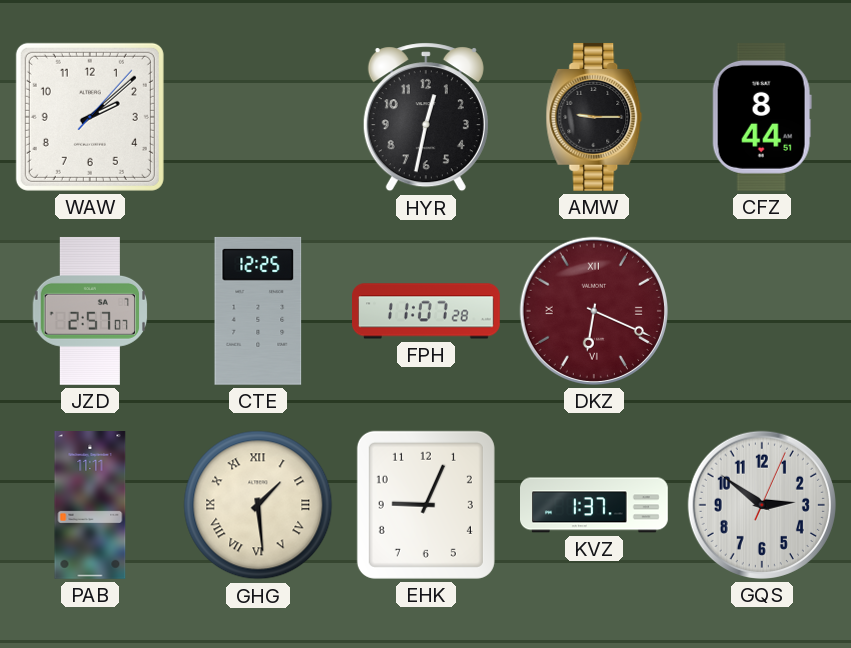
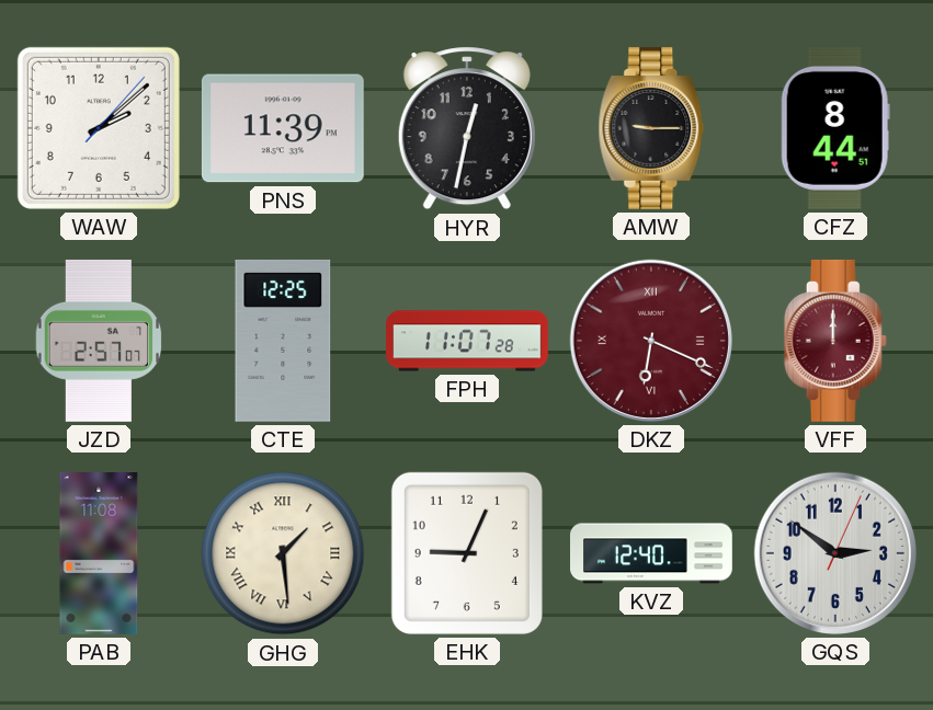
PNS: none -> 11:39 (283, 128)
VFF: none -> 12:00 (835, 341)
PAB: 11:11 -> 11:08 (99, 554)
KVZ: 1:37 -> 12:40 (652, 553)
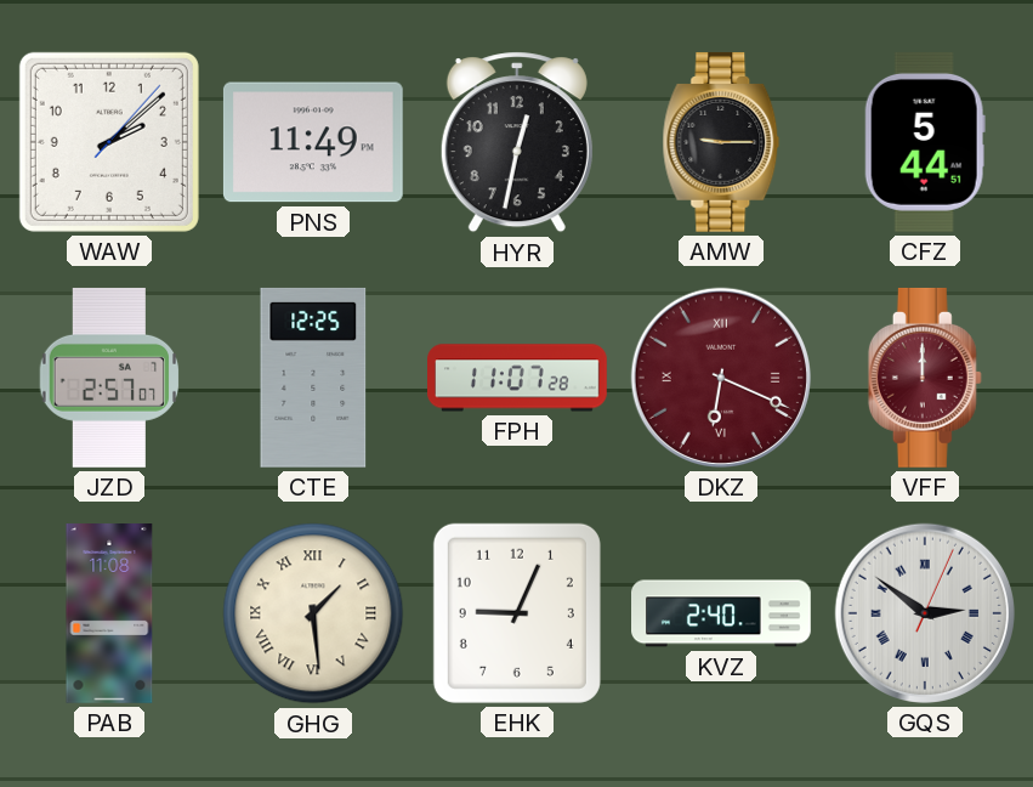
PNS: 11:39 -> 11:49 (313, 142)
CFZ: 8:44 -> 5:44 (925, 142)
KVZ: 12:40 -> 2:40 (722, 613)
GQS numerals: Arabic -> Roman (925, 613)
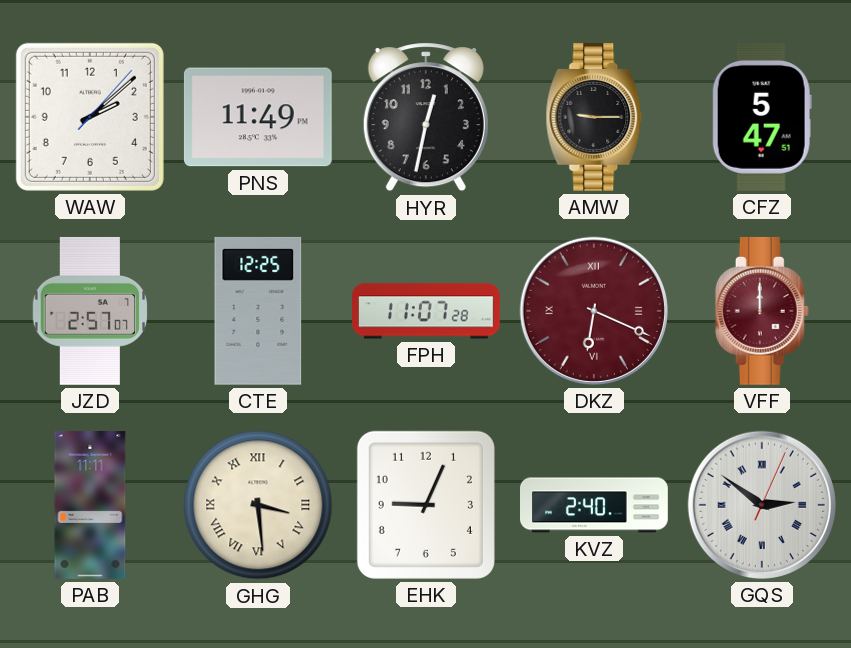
CFZ: 5:44 -> 5:47 (762, 117)
PAB: 11:08 -> 11:11 (90, 506)
GHG: 1:29 -> 3:29 (258, 505)
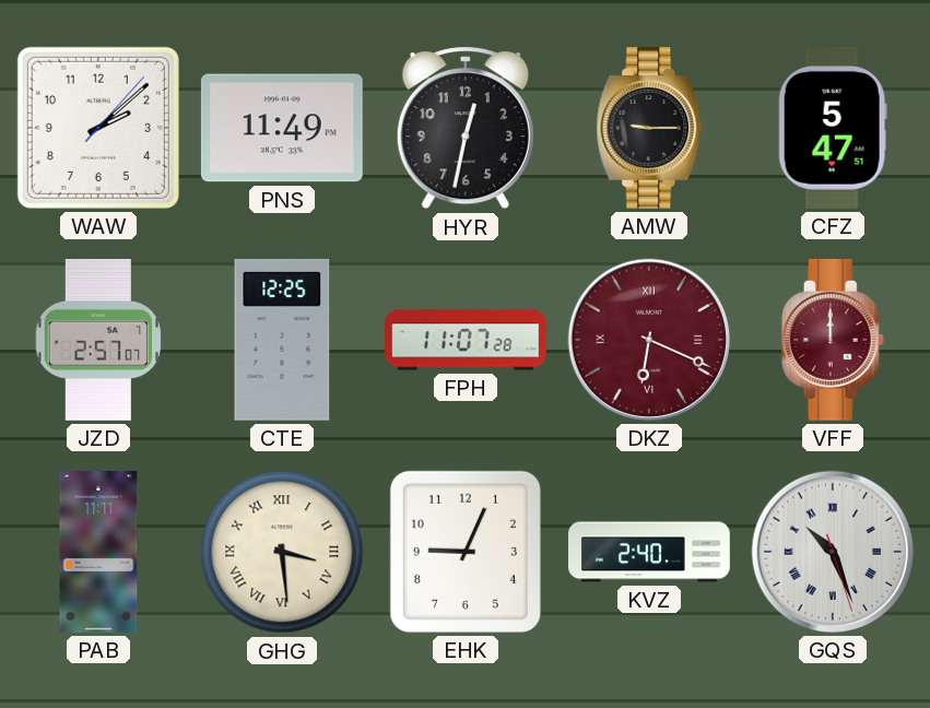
GQS: 2:51 -> 10:26 (833, 552)
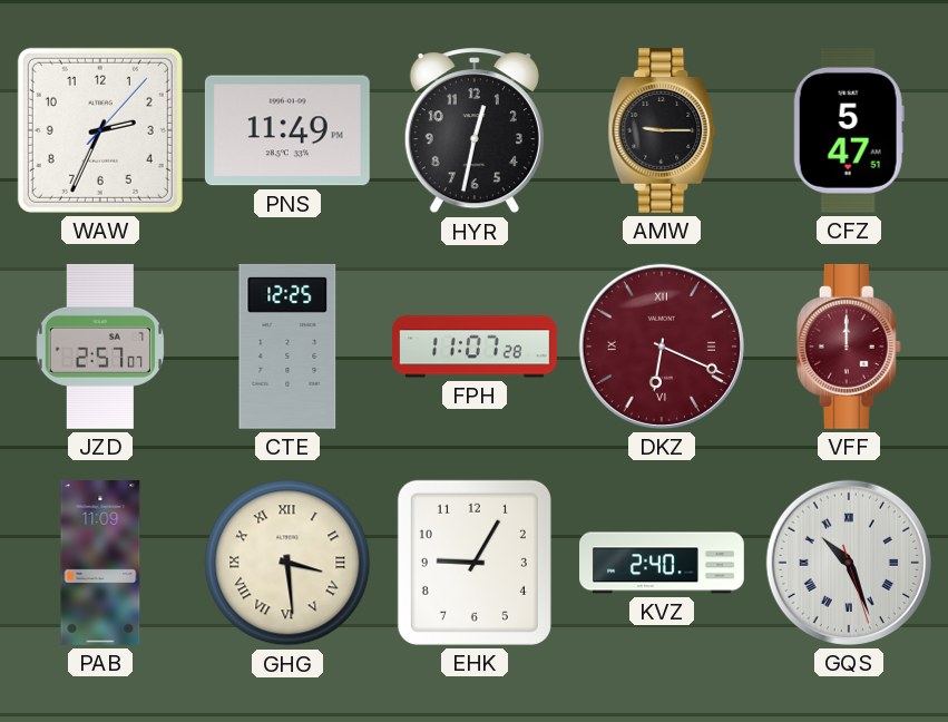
WAW: 2:08 -> 2:34 (100, 130)
PAB: 11:11 -> 11:09 (100, 564)
EHK: 9:04 -> 9:05 (475, 563)
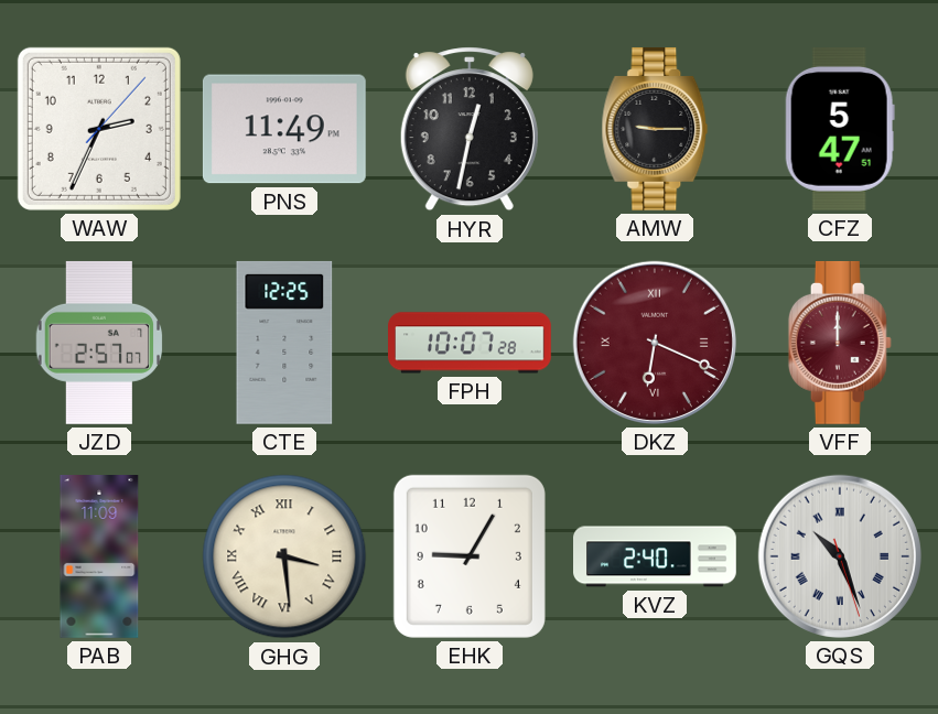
FPH: 11:07 -> 10:07 (471, 343)
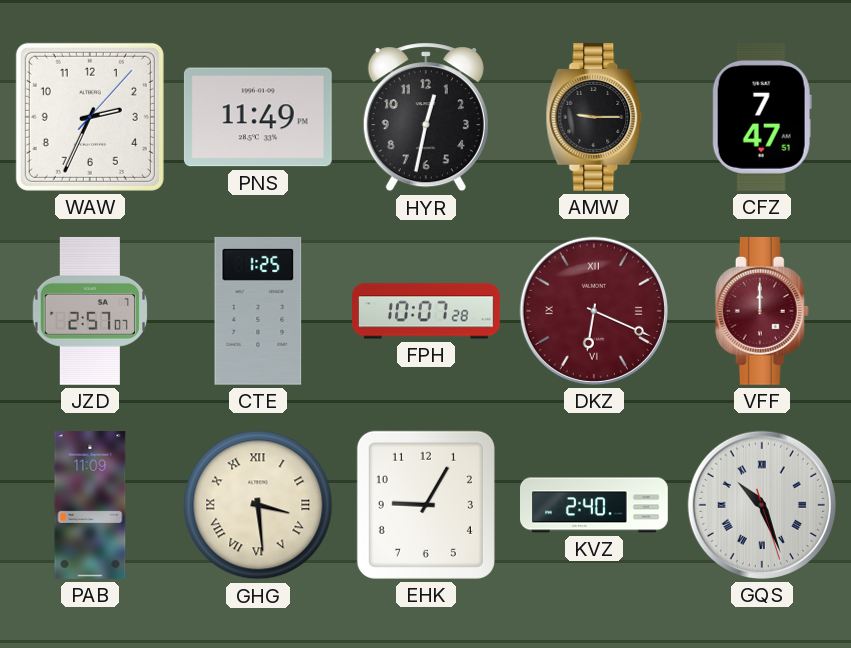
CFZ: 5:47 -> 7:47 (762, 117)
CTE: 12:25 -> 1:25 (258, 311)
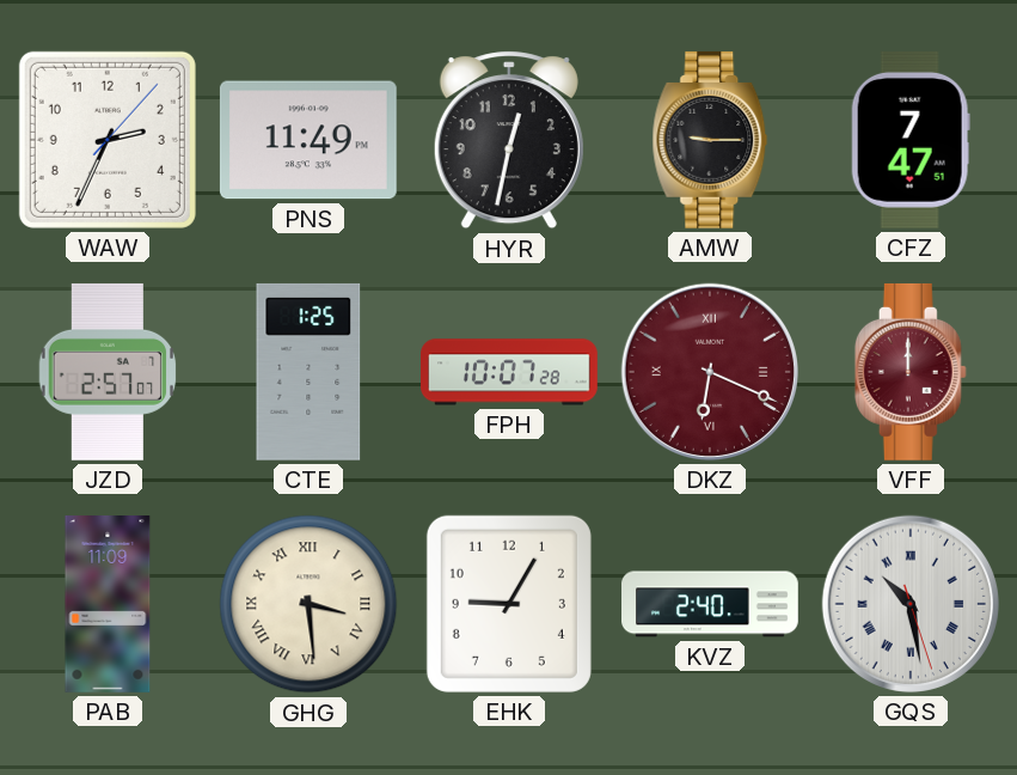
GQS: 10:26 -> 10:28 (911, 604)
